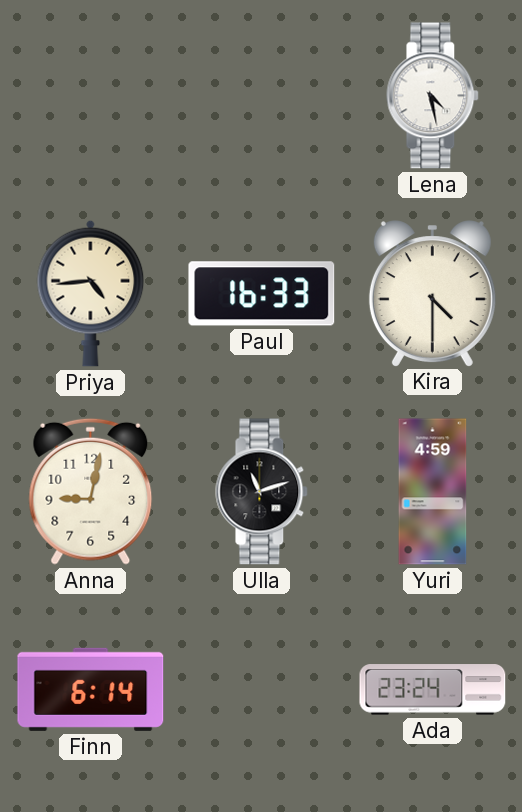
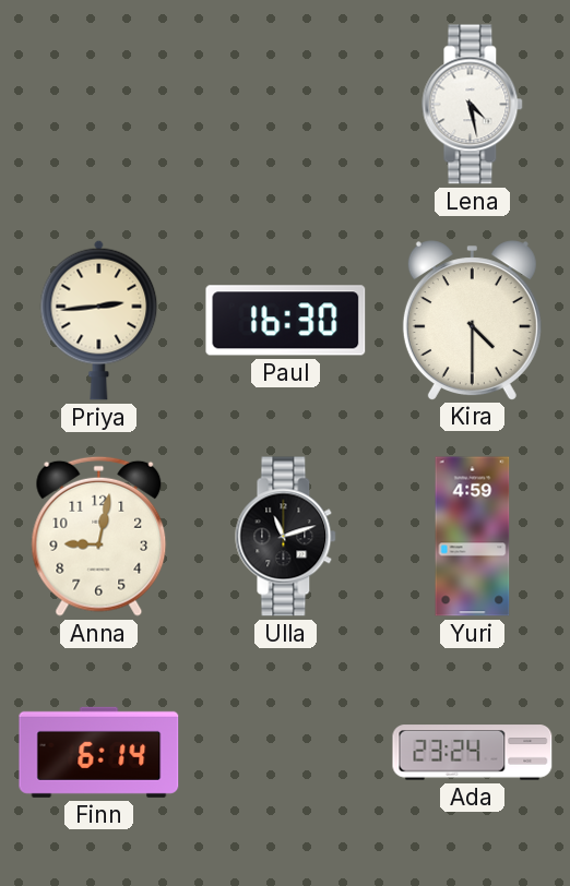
Priya: 4:44 -> 2:44 (99, 320)
Paul: 16:33 -> 16:30 (286, 321)
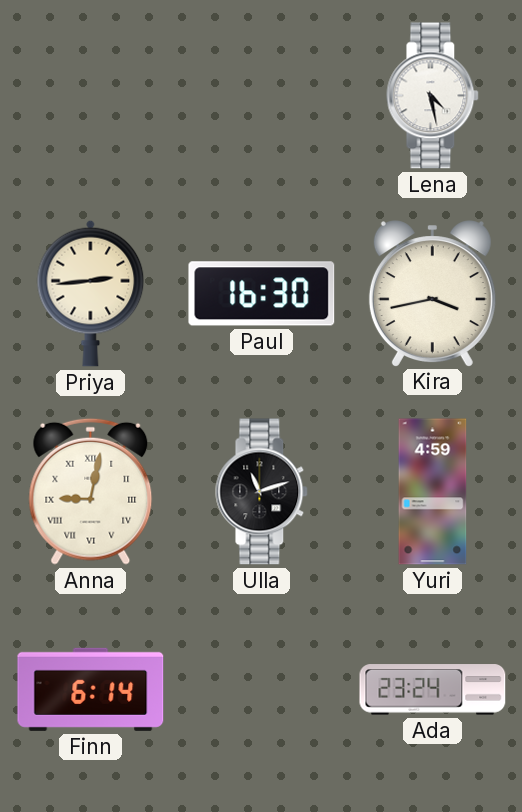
Kira: 4:30 -> 3:43 (432, 293)
Anna numerals: Arabic -> Roman (91, 491)
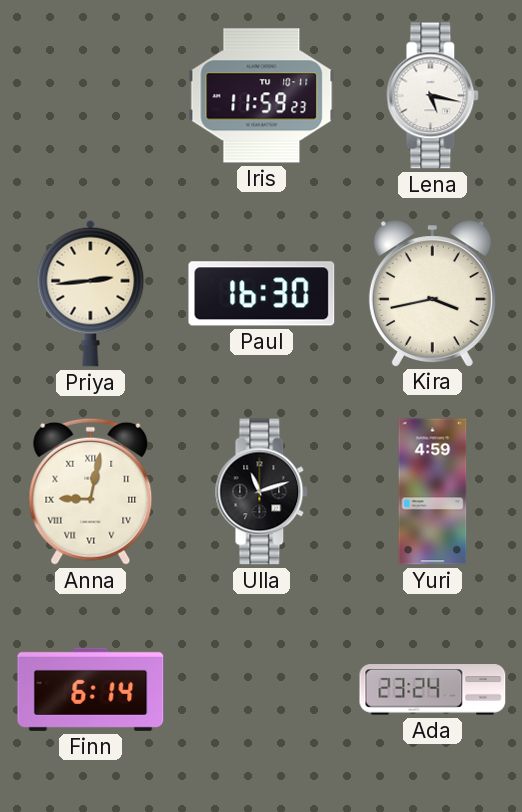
Iris: none -> 11:59 (262, 96)
Lena: 4:28 -> 5:17 (433, 96)
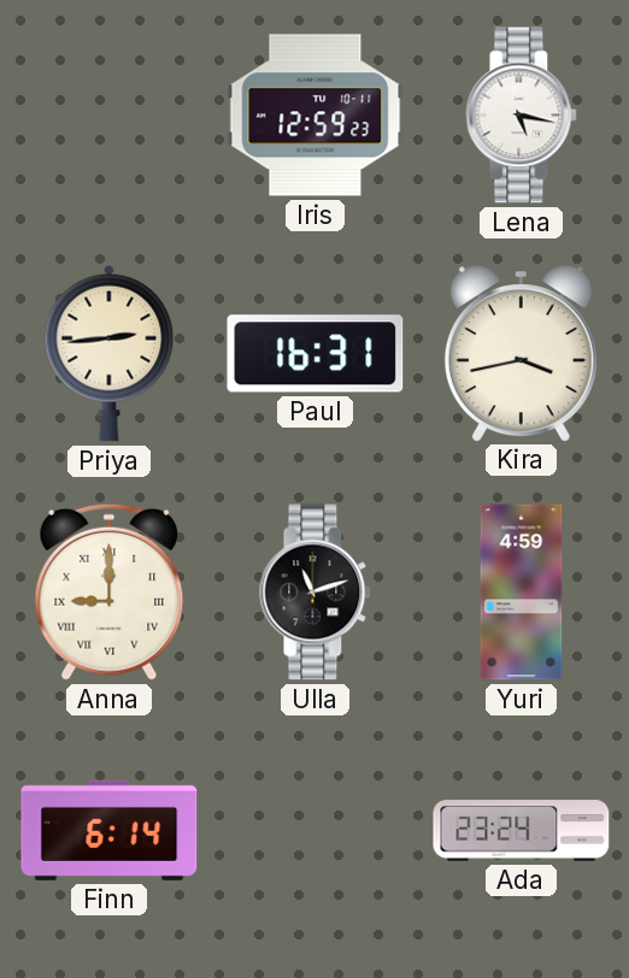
Iris: 11:59 -> 12:59 (316, 116)
Paul: 16:30 -> 16:31 (316, 354)
Anna: 9:02 -> 9:00 (110, 591)
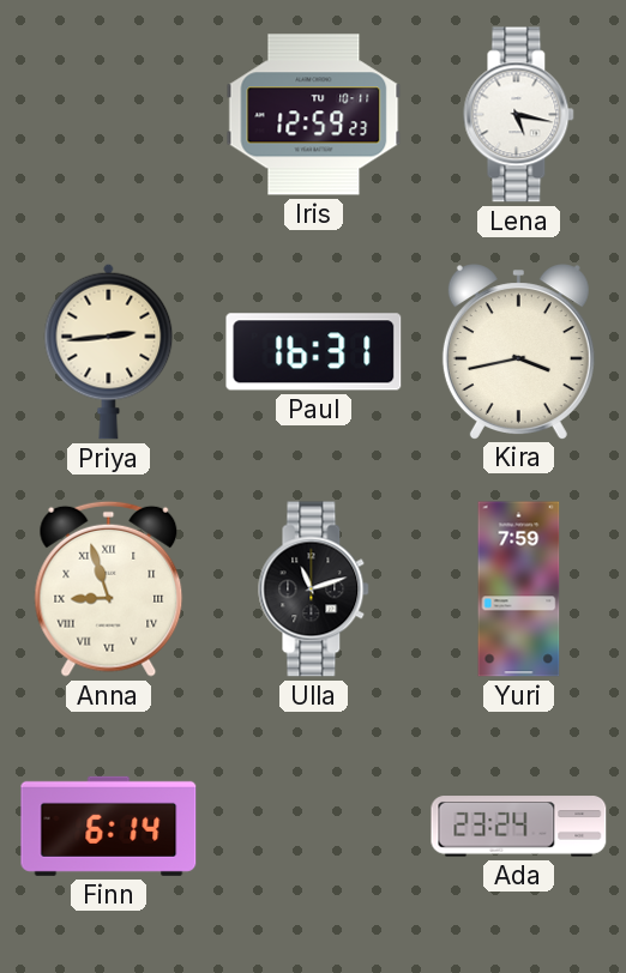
Anna: 9:00 -> 8:57 (109, 588)
Yuri: 4:59 -> 7:59 (519, 590)
